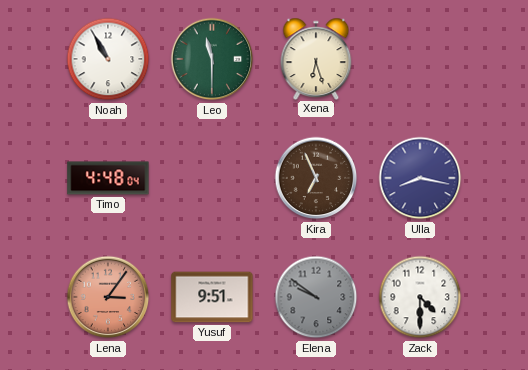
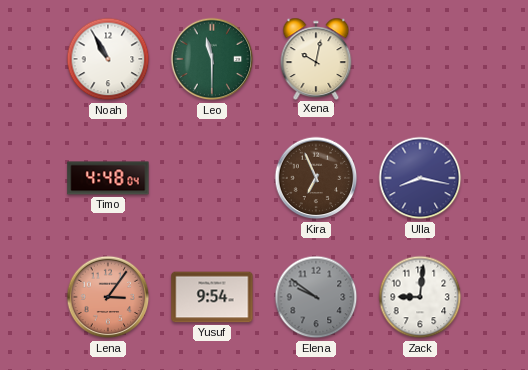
Xena: 6:27 -> 10:02 (316, 58)
Yusuf: 9:51 -> 9:54 (212, 297)
Zack: 4:30 -> 9:01 (420, 297)
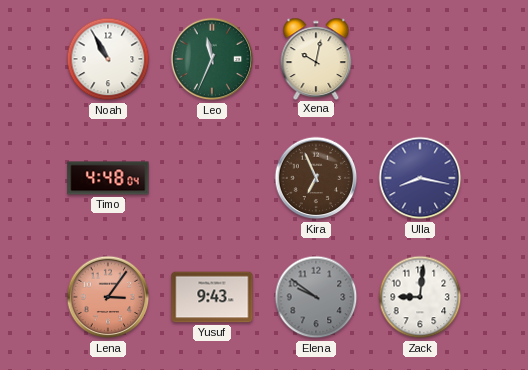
Leo: 11:30 -> 11:34 (212, 59)
Yusuf: 9:54 -> 9:43 (212, 297)
